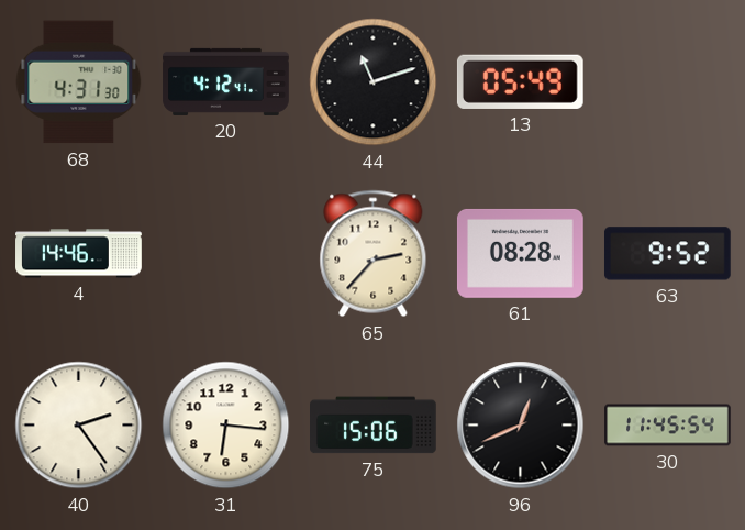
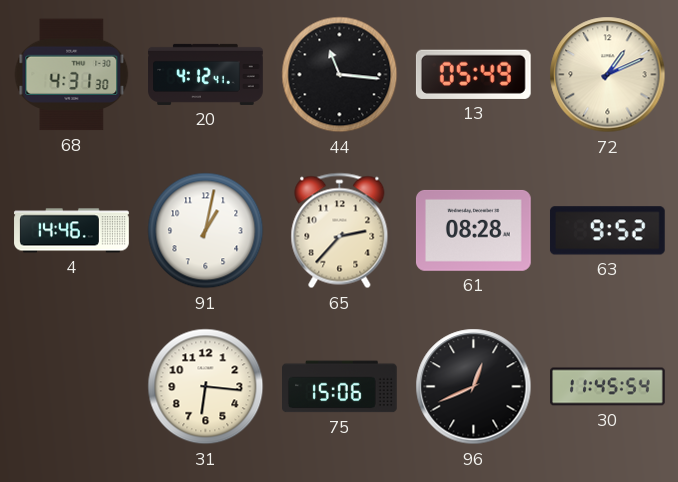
44: 11:12 -> 11:16 (340, 75)
72: none -> 1:11 (608, 75)
91: none -> 1:02 (206, 231)
40: 2:24 -> none (79, 426)
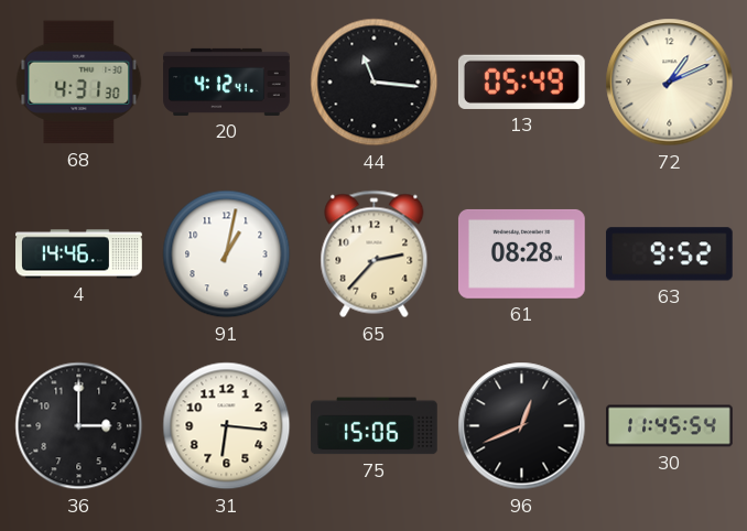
36: none -> 3:00 (79, 426)
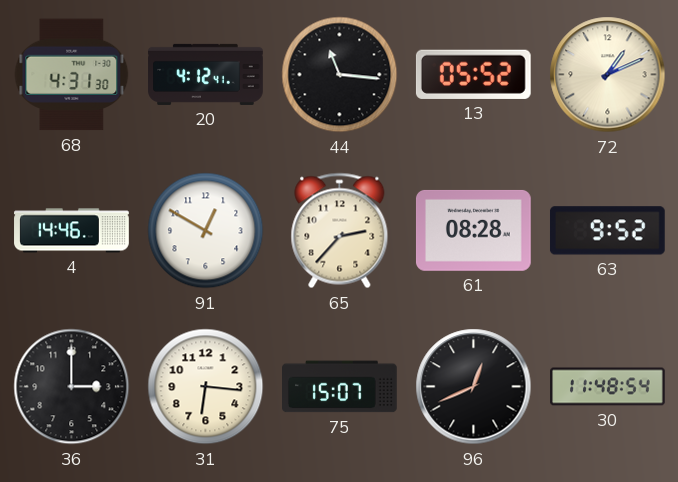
13: 05:49 -> 05:52 (473, 74)
91: 1:02 -> 12:50 (206, 231)
75: 15:06 -> 15:07 (340, 387)
30: 11:45 -> 11:48 (608, 387)
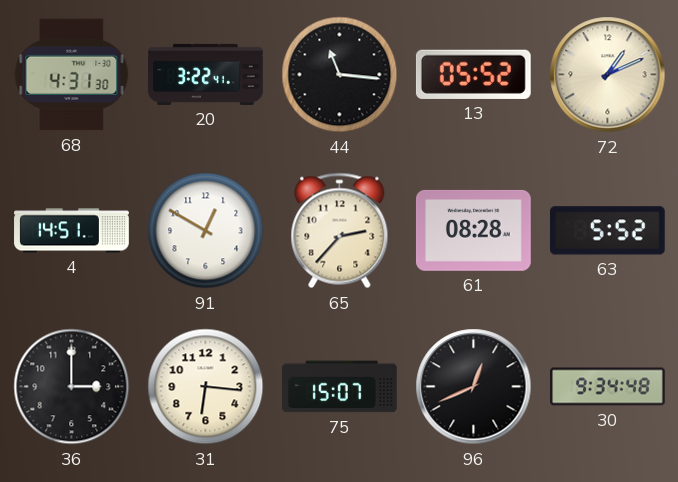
20: 4:12 -> 3:22 (206, 74)
4: 14:46 -> 14:51 (72, 231)
63: 9:52 -> 5:52 (607, 231)
30: 11:48 -> 9:34 (608, 387)
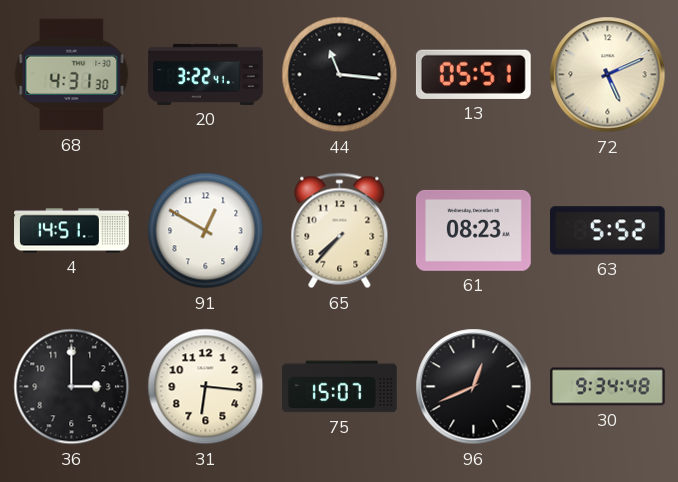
13: 05:52 -> 05:51 (473, 74)
72: 1:11 -> 5:11 (608, 75)
65: 2:37 -> 7:37 (340, 231)
61: 08:28 -> 08:23 (474, 230)
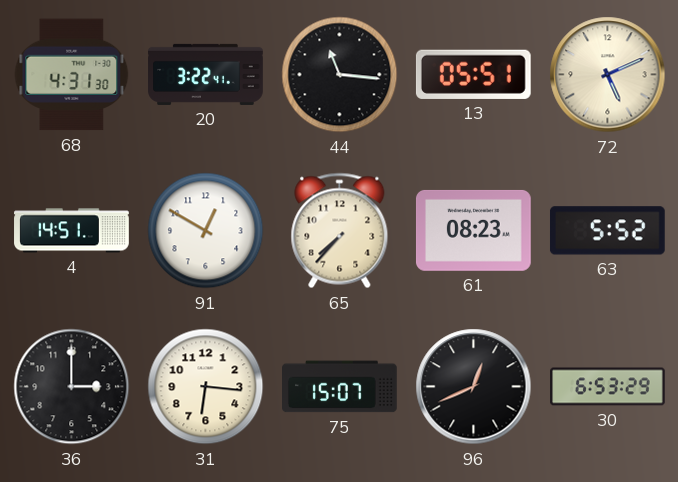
30: 9:34 -> 6:53 (608, 387)
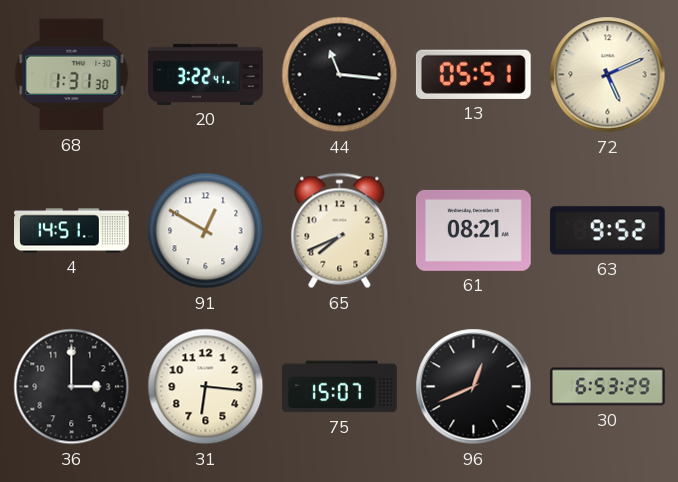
68: 4:31 -> 1:31 (72, 75)
65: 7:37 -> 7:41 (340, 231)
61: 08:23 -> 08:21 (474, 230)
63: 5:52 -> 9:52 (607, 231)
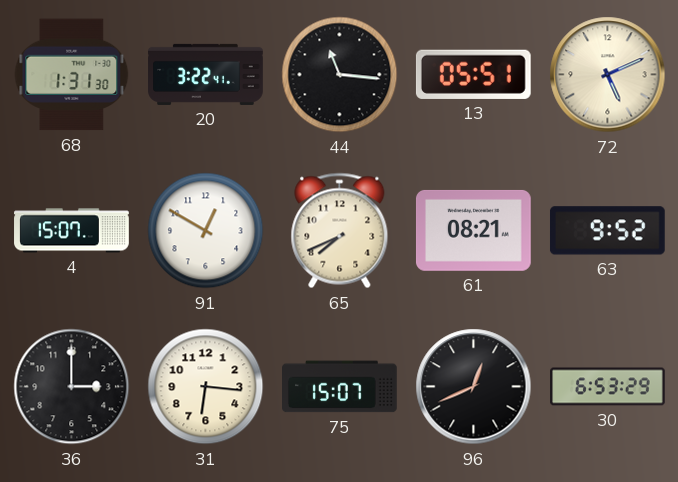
4: 14:51 -> 15:07 (72, 231)
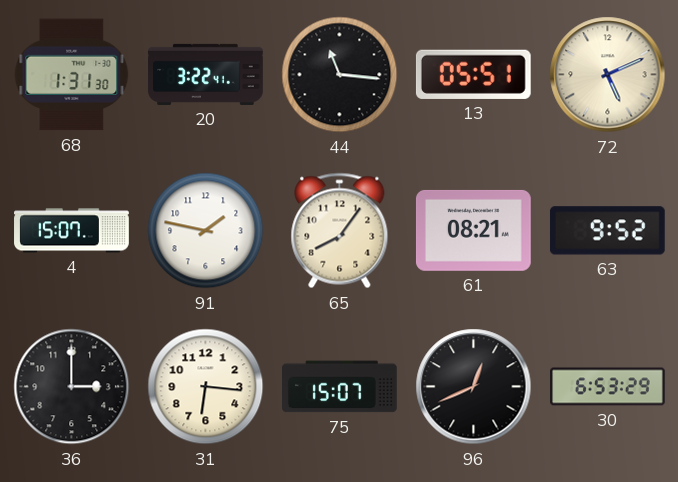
91: 12:50 -> 1:47 (206, 231)
65: 7:41 -> 8:06 (340, 231)
